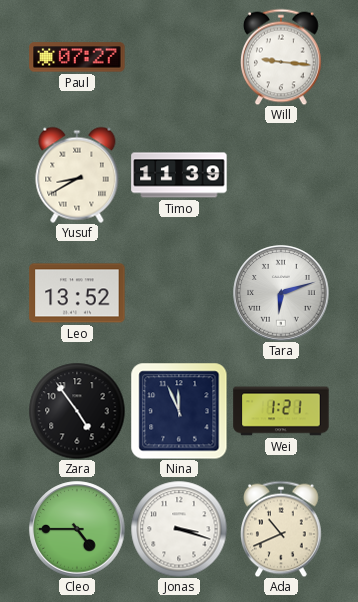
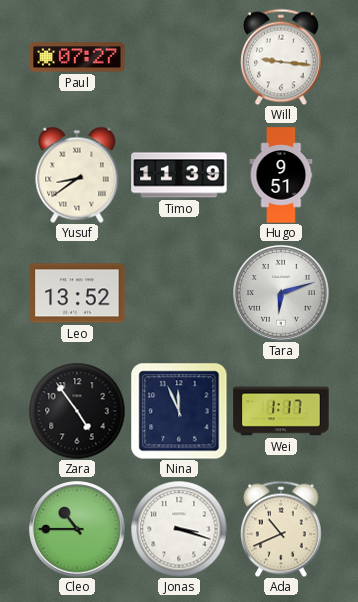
Yusuf: 8:40 -> 8:39 (77, 175)
Hugo: none -> 9:51 (281, 175)
Wei: 1:21 -> 1:17 (281, 411)
Cleo: 4:45 -> 10:45 (77, 529)
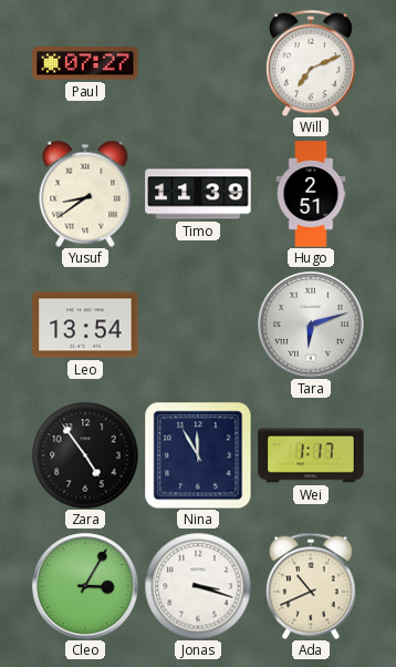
Will: 9:16 -> 7:11 (312, 63)
Hugo: 9:51 -> 2:51 (311, 194)
Leo: 13:52 -> 13:54 (85, 325)
Nina: 11:56 -> 11:55 (198, 455)
Cleo: 10:45 -> 3:05 (85, 586)
